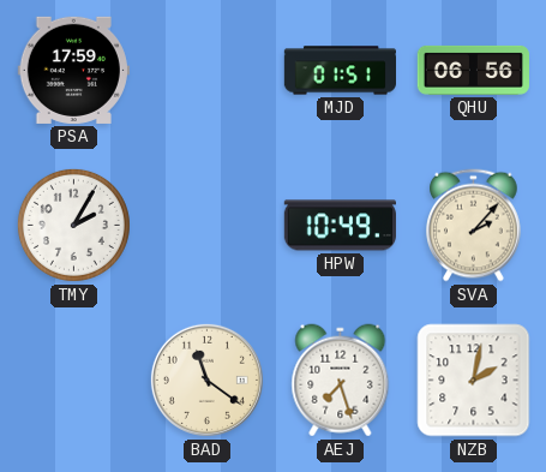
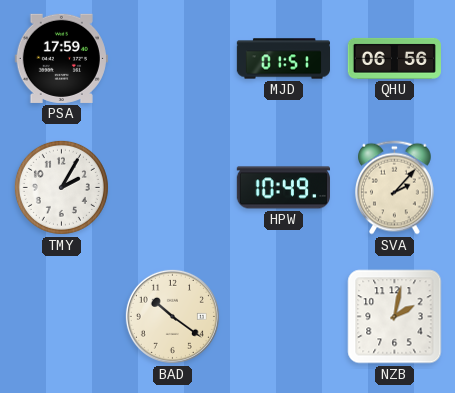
BAD: 11:21 -> 10:21 (172, 316)
AEJ: 7:27 -> none (341, 381)
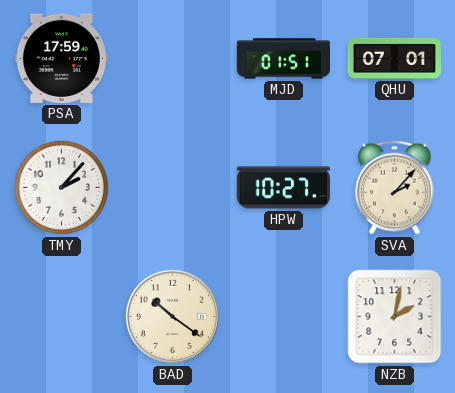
QHU: 06:56 -> 07:01 (394, 58)
TMY: 2:05 -> 2:07 (61, 187)
HPW: 10:49 -> 10:27 (283, 188)
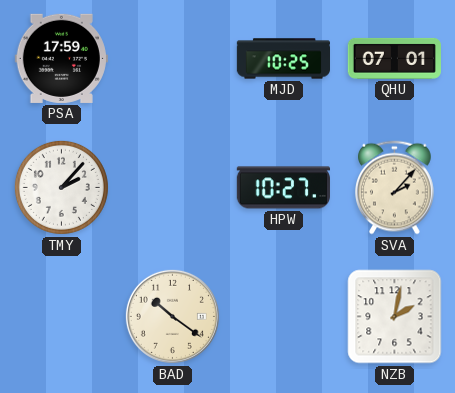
MJD: 01:51 -> 10:25 (283, 59)
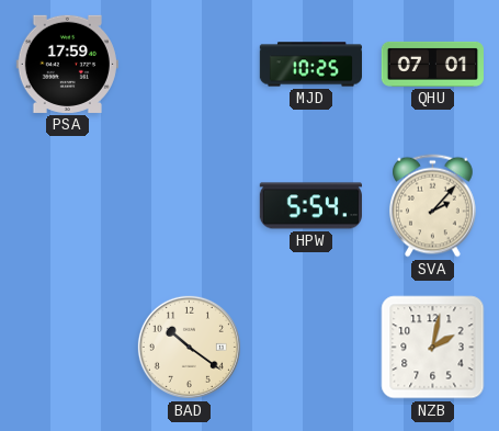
TMY: 2:07 -> none (61, 187)
HPW: 10:27 -> 5:54 (310, 206)
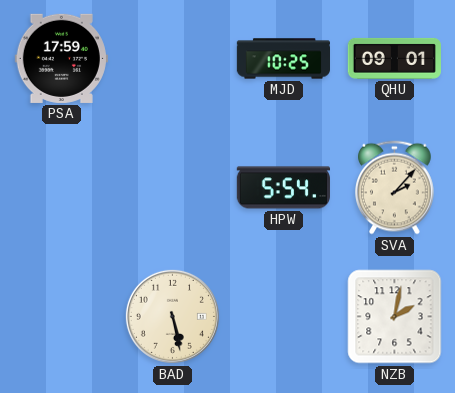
QHU: 07:01 -> 09:01 (394, 58)
BAD: 10:21 -> 5:28 (172, 316)
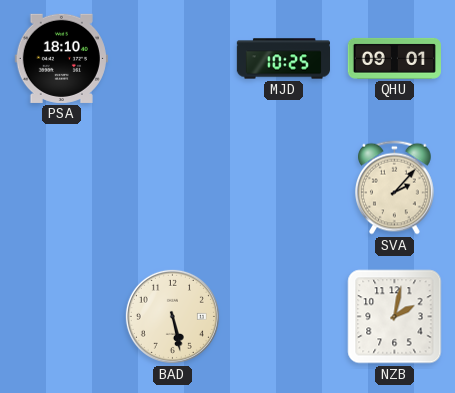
PSA: 17:59 -> 18:10 (61, 58)
HPW: 5:54 -> none (283, 188)
